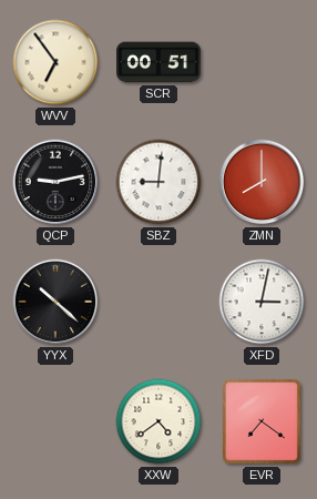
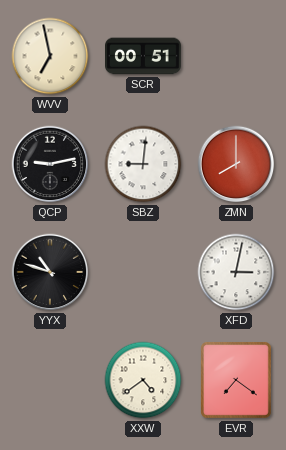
WVV: 6:54 -> 6:58 (50, 56)
YYX: 10:22 -> 10:48 (50, 272)
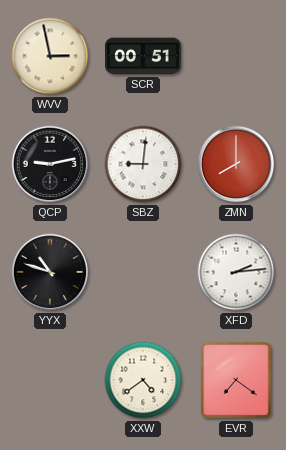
WVV: 6:58 -> 2:58 (50, 56)
XFD: 3:02 -> 2:14 (236, 272)
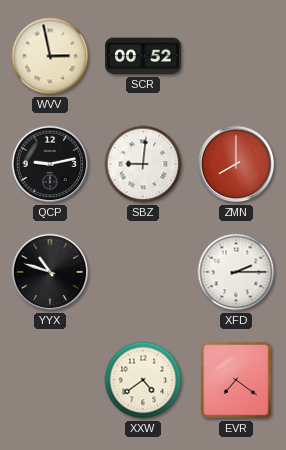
SCR: 00:51 -> 00:52 (144, 56)
XFD: 2:14 -> 2:15 (236, 272)
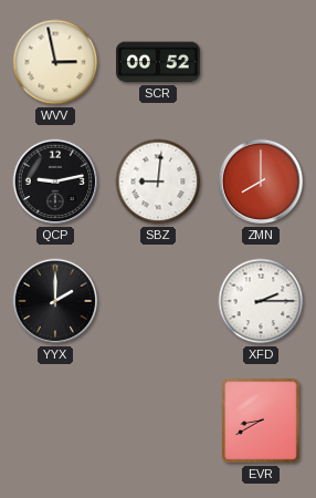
YYX: 10:48 -> 2:00 (55, 301)
XXW: 4:39 -> none (143, 380)
EVR: 7:21 -> 8:40 (262, 422)
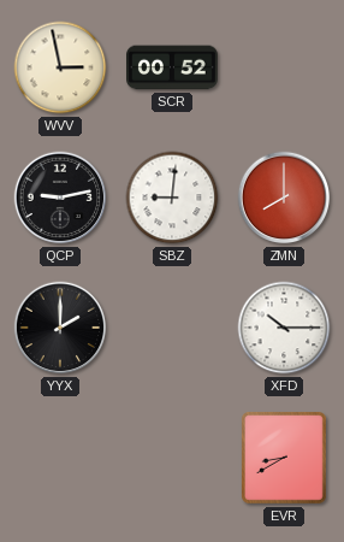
XFD: 2:15 -> 10:15 (284, 328)
